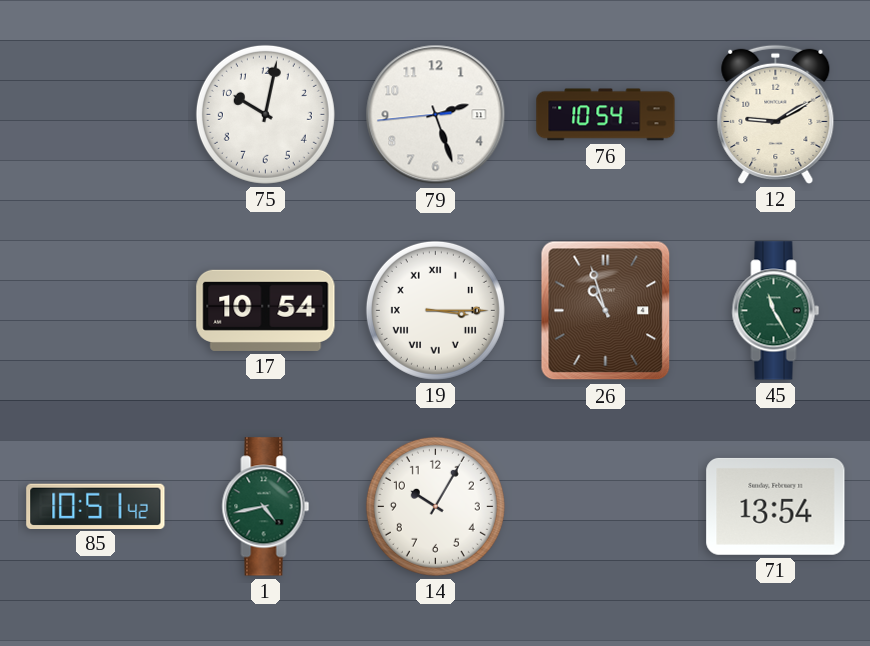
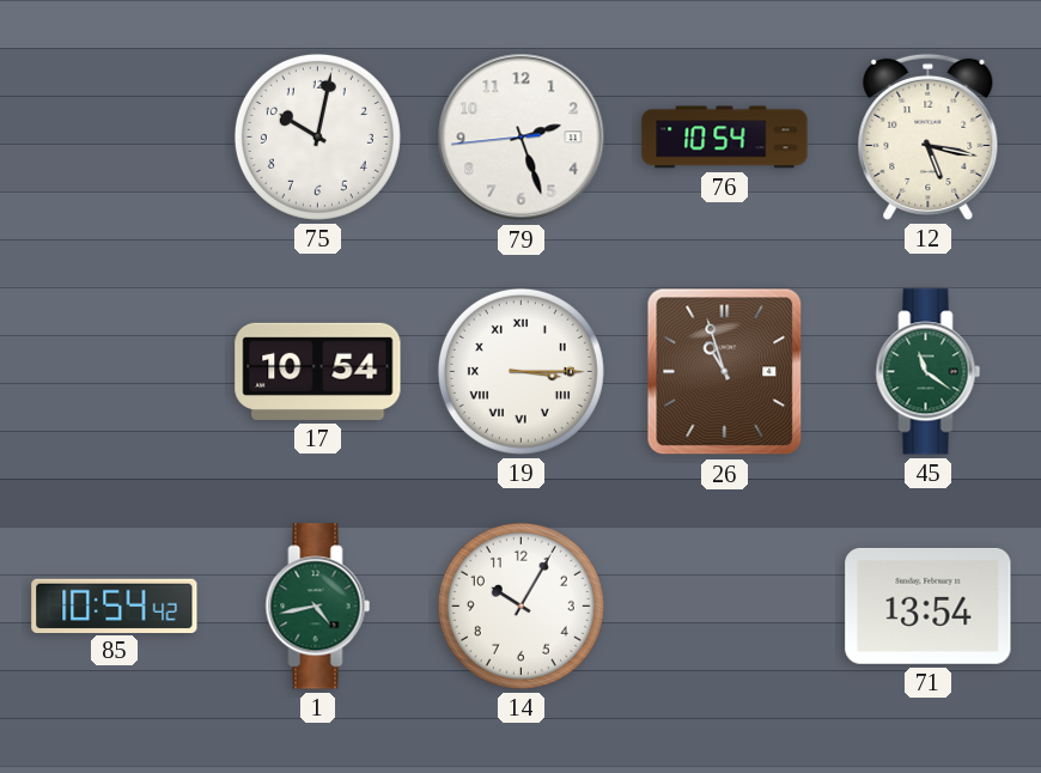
12: 9:10 -> 5:17 (929, 136)
45: 11:25 -> 11:21 (929, 372)
85: 10:51 -> 10:54 (115, 605)
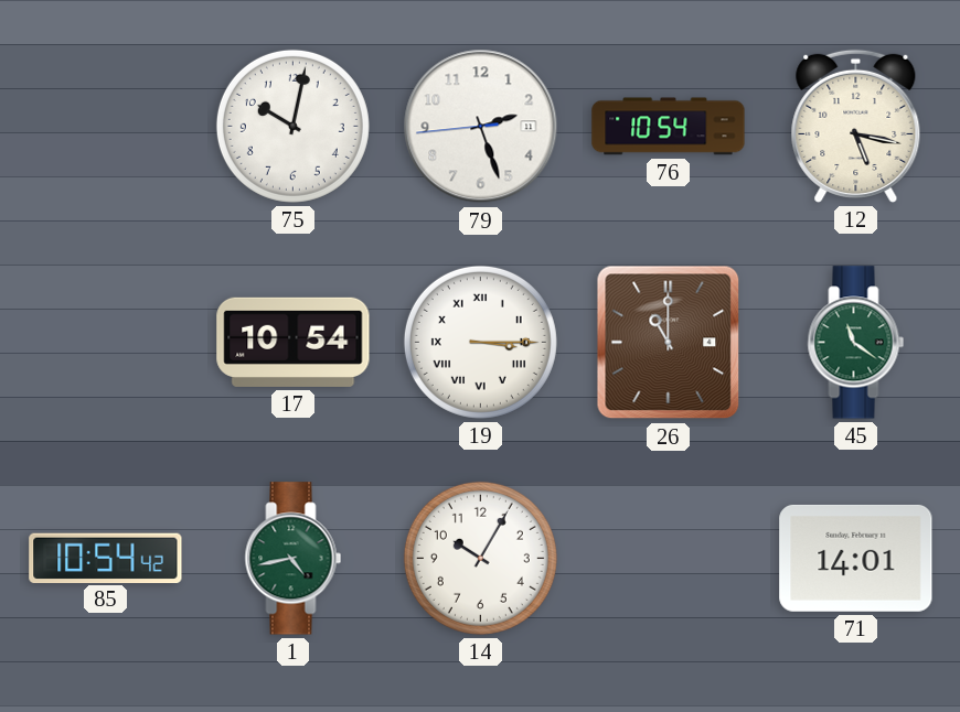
26: 10:57 -> 11:00 (669, 343)
71: 13:54 -> 14:01 (856, 558)
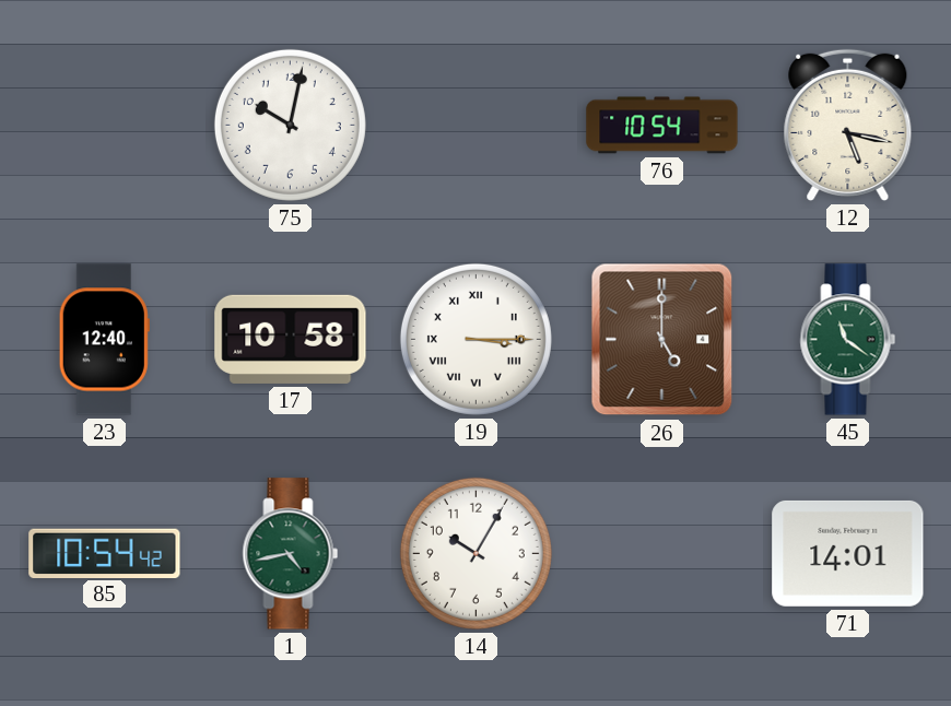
79: 2:26 -> none (481, 127)
23: none -> 12:40 (104, 340)
17: 10:54 -> 10:58 (291, 339)
26: 11:00 -> 5:00 (662, 340)
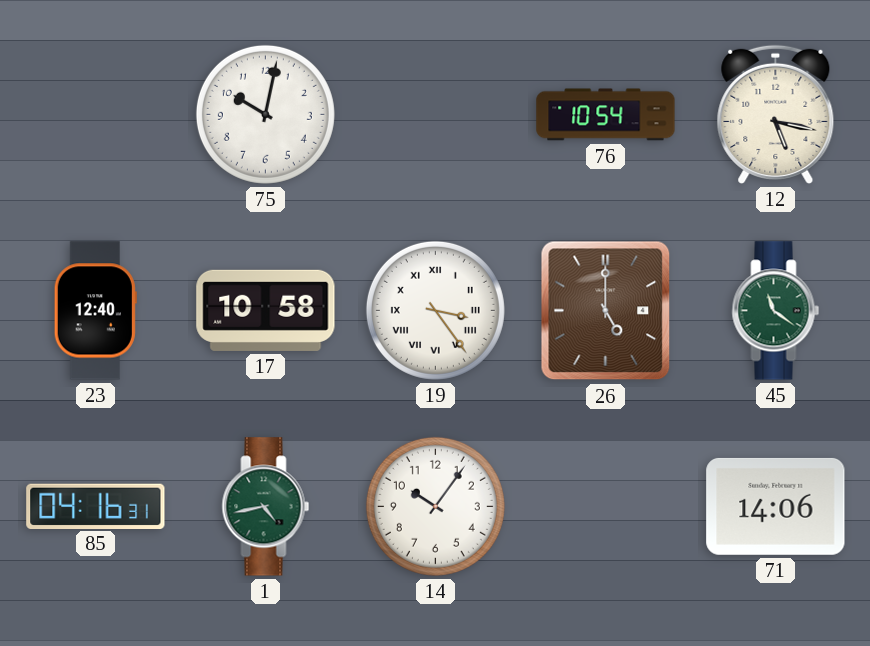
19: 3:15 -> 3:24 (435, 310)
85: 10:54 -> 04:16 (96, 506)
14: 10:05 -> 10:06 (435, 506)
71: 14:01 -> 14:06 (776, 506)
